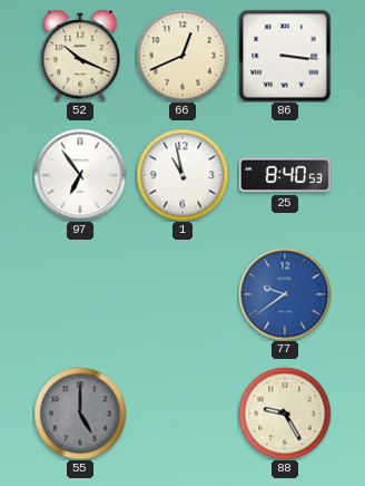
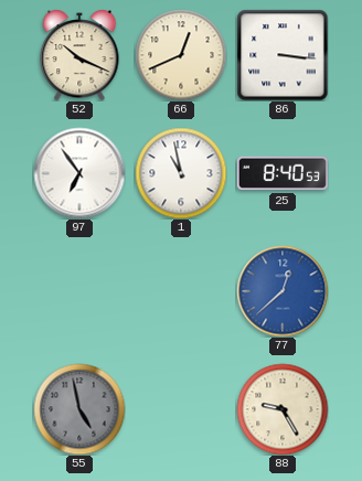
77: 9:39 -> 12:38 (283, 291)
55: 5:00 -> 4:58 (79, 409)
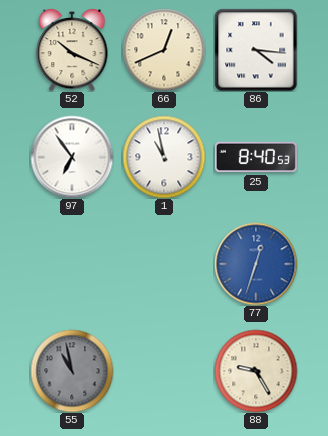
86: 3:16 -> 4:16 (256, 50)
77: 12:38 -> 12:33 (256, 264)
55: 4:58 -> 10:58 (72, 371)
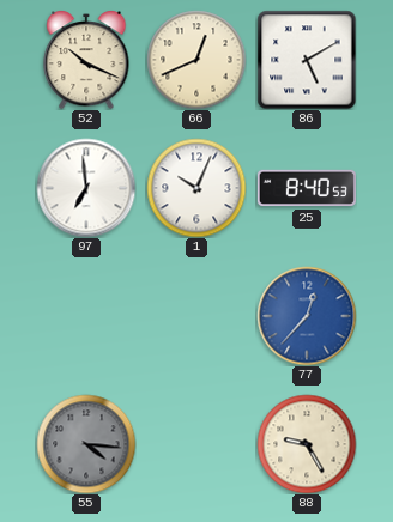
86: 4:16 -> 5:10 (307, 60)
97: 6:54 -> 6:59 (86, 188)
1: 10:58 -> 10:04 (196, 188)
77: 12:33 -> 12:37 (307, 316)
55: 10:58 -> 4:16 (86, 444)
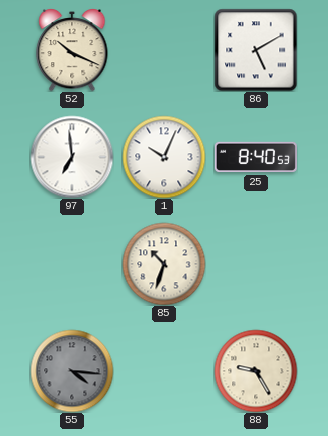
66: 12:41 -> none (196, 60)
85: none -> 10:33 (164, 264)
77: 12:37 -> none (307, 316)
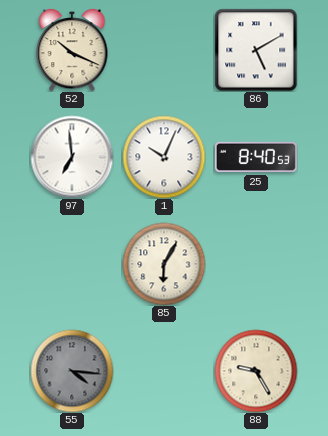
85: 10:33 -> 6:05 (164, 264)
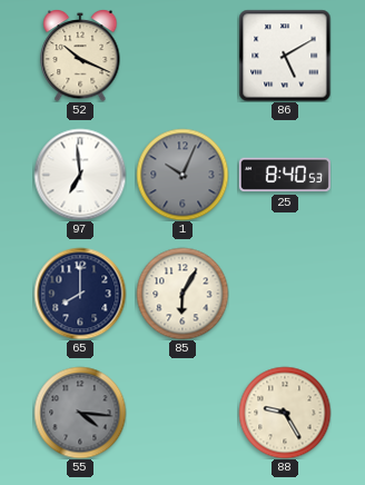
1 dial: white -> grey (182, 175)
65: none -> 8:00 (80, 294)
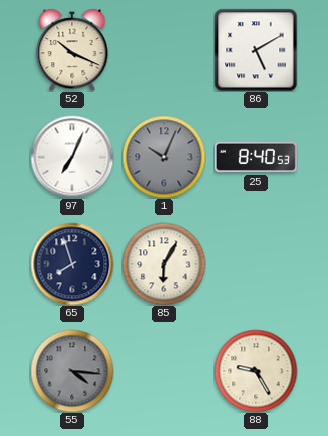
97: 6:59 -> 7:04 (72, 157)
65: 8:00 -> 7:57 (72, 264)
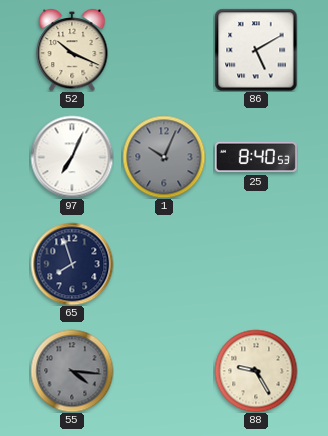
85: 6:05 -> none (164, 264)
